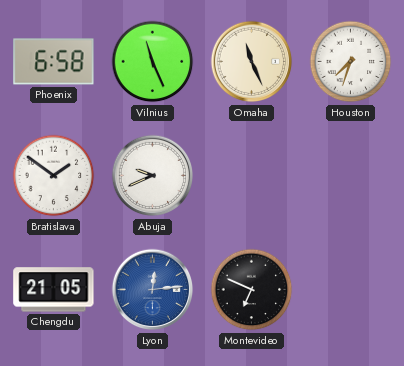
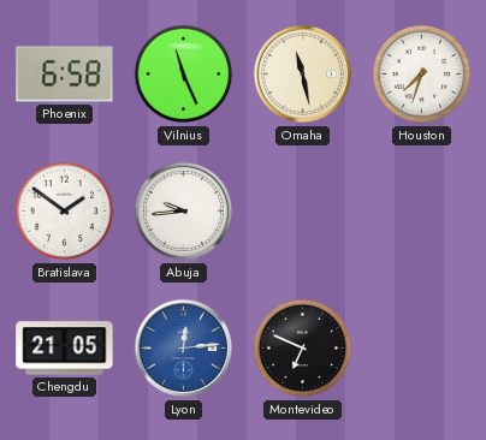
Omaha: 11:26 -> 11:28 (303, 75)
Abuja: 9:41 -> 9:44 (184, 212)
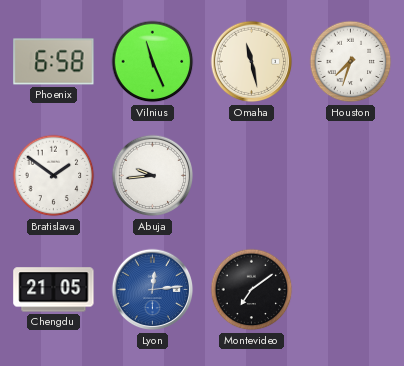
Montevideo: 6:49 -> 7:09 (252, 290)
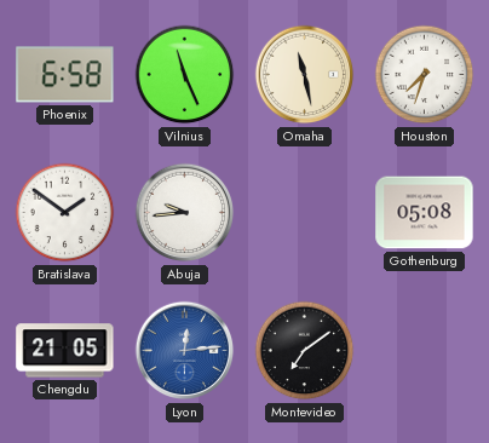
Gothenburg: none -> 05:08 (425, 213)
